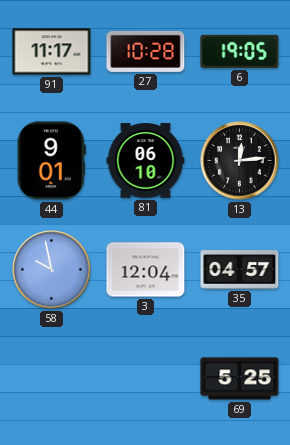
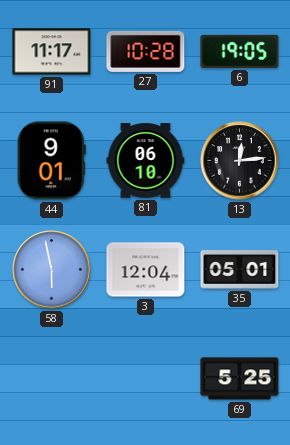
58: 9:58 -> 5:58 (52, 270)
35: 04:57 -> 05:01 (240, 270)
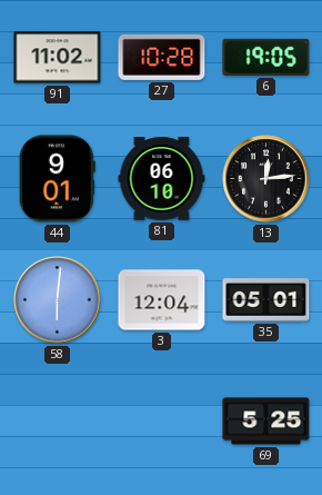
91: 11:17 -> 11:02 (58, 58)
58: 5:58 -> 6:01 (58, 300)
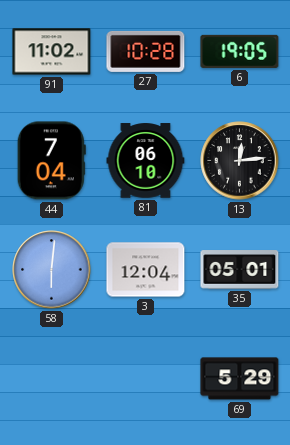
44: 9:01 -> 7:04 (51, 161)
69: 5:25 -> 5:29 (240, 379)
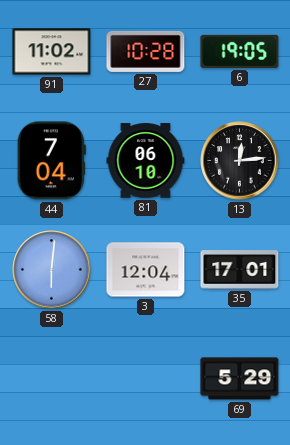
35: 05:01 -> 17:01 (240, 270)
